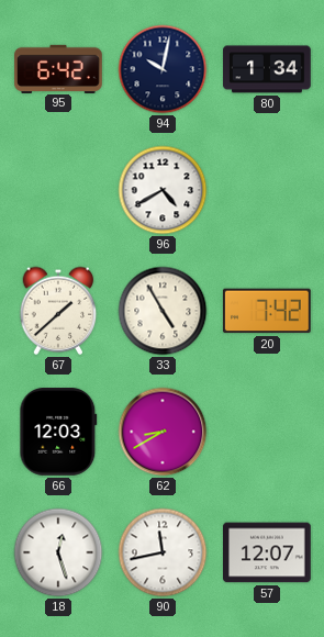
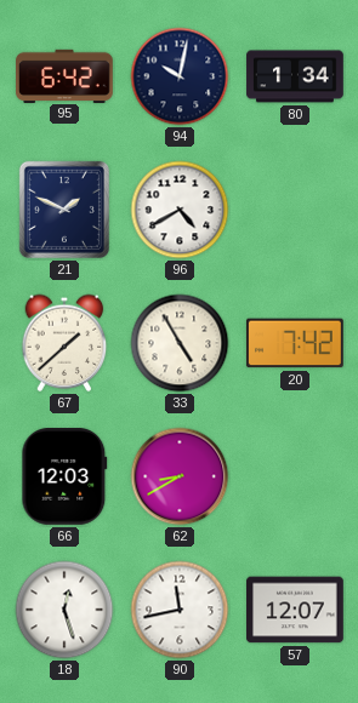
21: none -> 1:49 (64, 210)
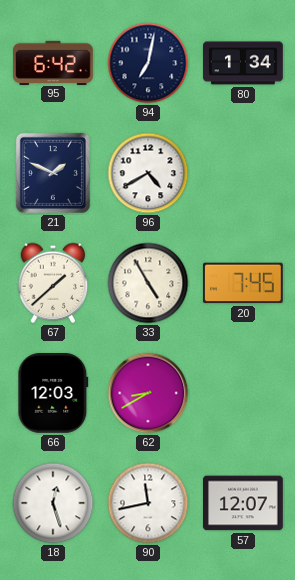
94: 10:02 -> 7:02 (148, 63)
20: 7:42 -> 7:45 (243, 283)
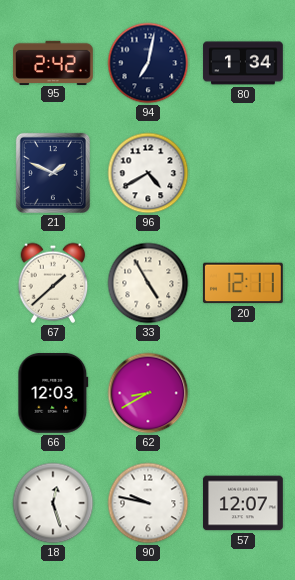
95: 6:42 -> 2:42 (53, 62)
20: 7:45 -> 12:11 (243, 283)
90: 11:43 -> 9:47 (148, 503)
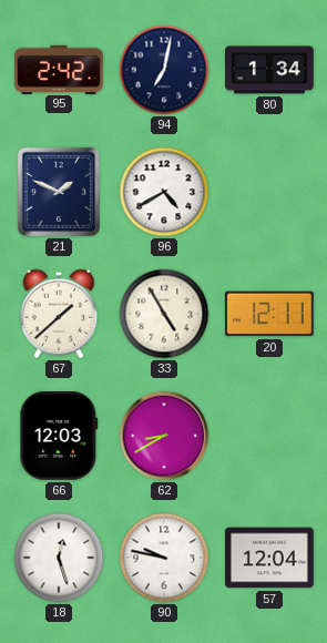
57: 12:07 -> 12:04 (270, 558)
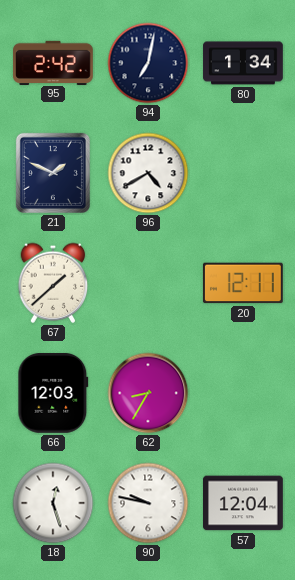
33: 4:55 -> none (164, 314)
62: 8:40 -> 8:35 (148, 393)
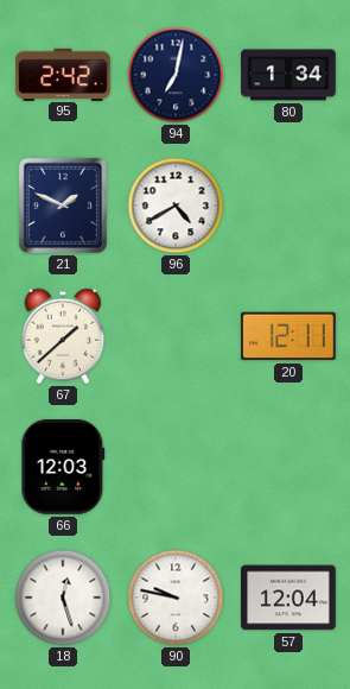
62: 8:35 -> none (148, 393)
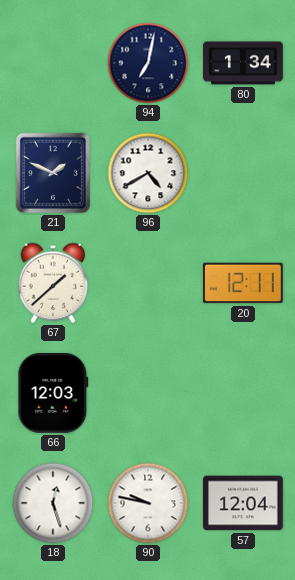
95: 2:42 -> none (63, 74)
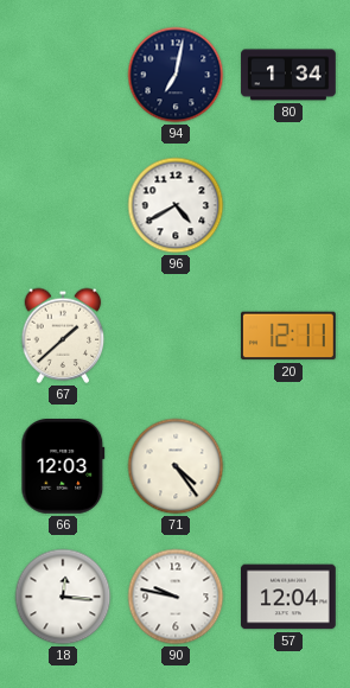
21: 1:49 -> none (53, 173)
71: none -> 4:24 (176, 466)
18: 12:27 -> 12:16 (63, 597)
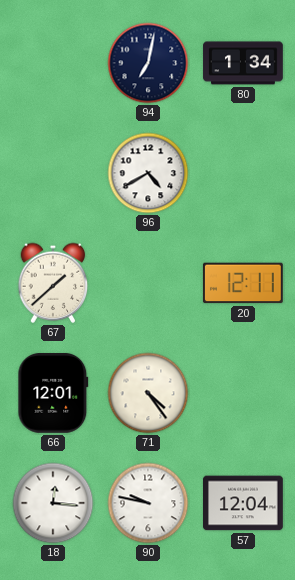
66: 12:03 -> 12:01 (53, 394)
